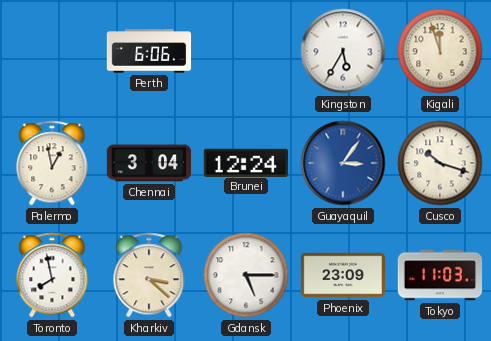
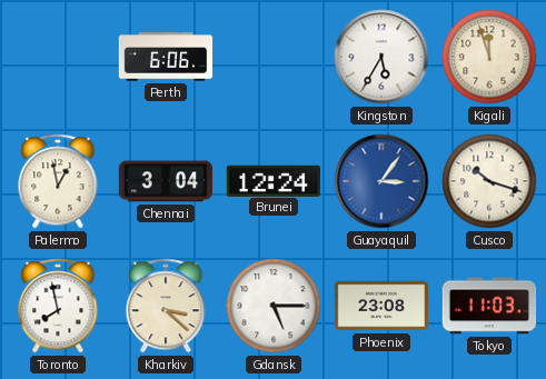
Phoenix: 23:09 -> 23:08 (381, 306)
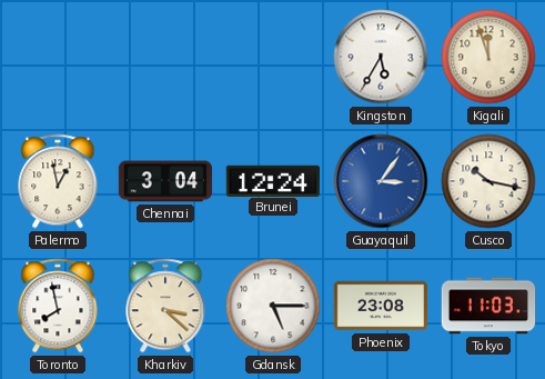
Perth: 6:06 -> none (166, 57)
Cusco: 10:18 -> 10:17 (488, 181)
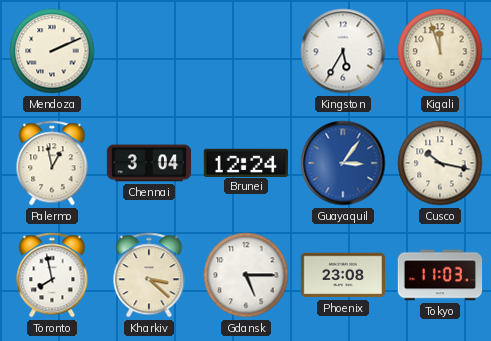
Mendoza: none -> 2:11 (52, 51)
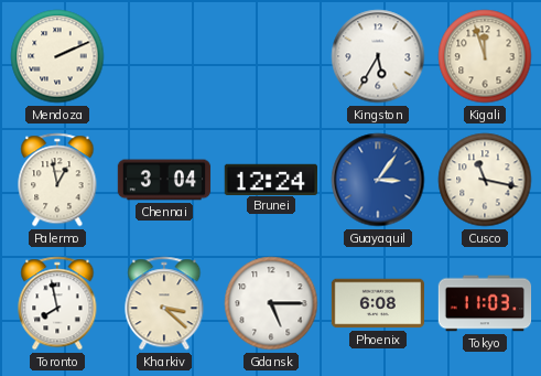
Cusco: 10:17 -> 11:17 (485, 180)
Phoenix: 23:08 -> 6:08 (378, 303)
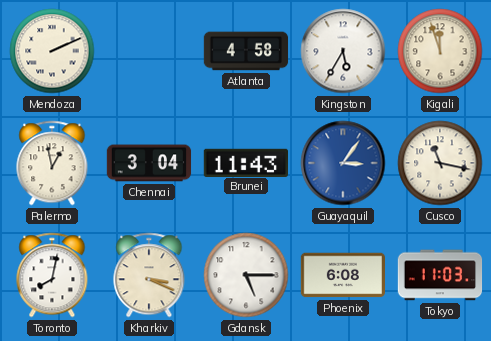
Atlanta: none -> 4:58 (246, 51)
Brunei: 12:24 -> 11:43 (245, 162)
Toronto: 7:58 -> 8:02 (52, 275)
Kharkiv: 3:22 -> 3:19 (149, 275)
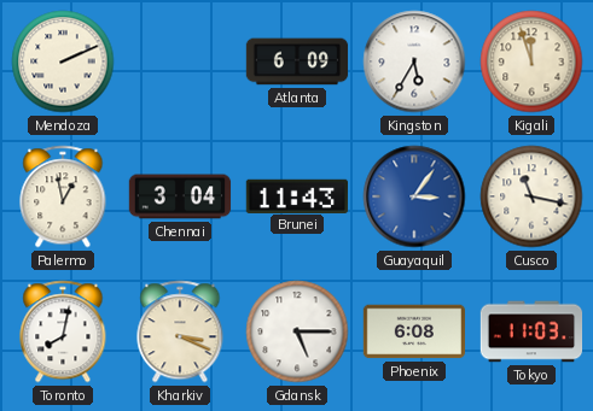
Atlanta: 4:58 -> 6:09 (297, 61)
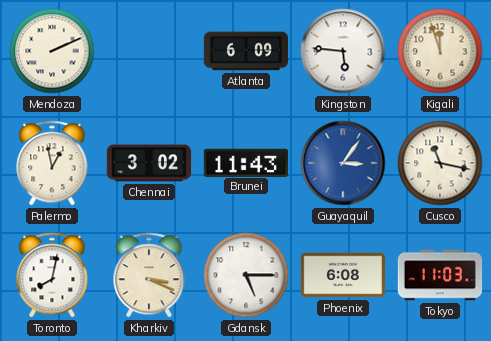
Kingston: 5:35 -> 5:46 (343, 51)
Chennai: 3:04 -> 3:02 (149, 163)
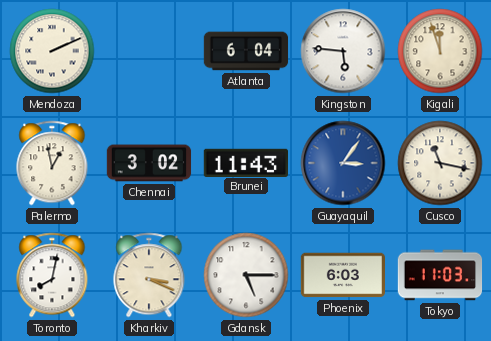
Atlanta: 6:09 -> 6:04 (246, 51)
Phoenix: 6:08 -> 6:03 (343, 275)
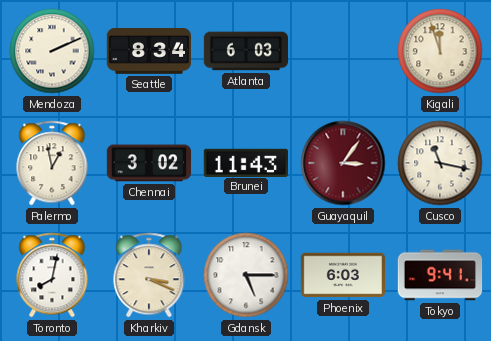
Seattle: none -> 8:34 (149, 51)
Atlanta: 6:04 -> 6:03 (246, 51)
Kingston: 5:46 -> none (343, 51)
Guayaquil dial: blue -> burgundy (343, 163)
Tokyo: 11:03 -> 9:41 (440, 275)
